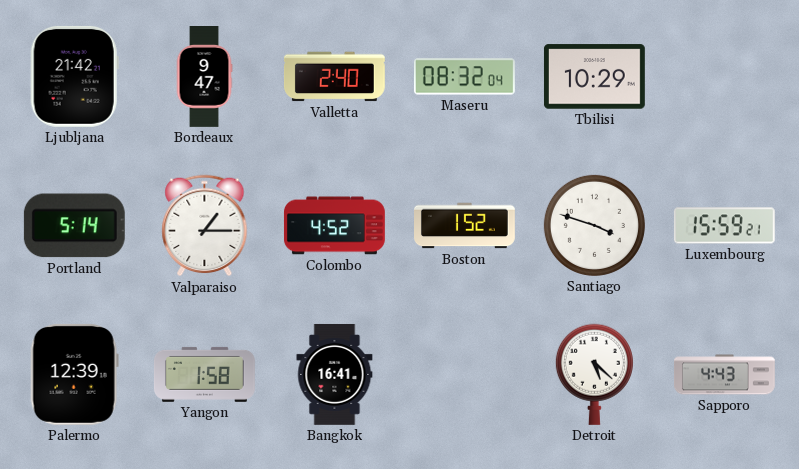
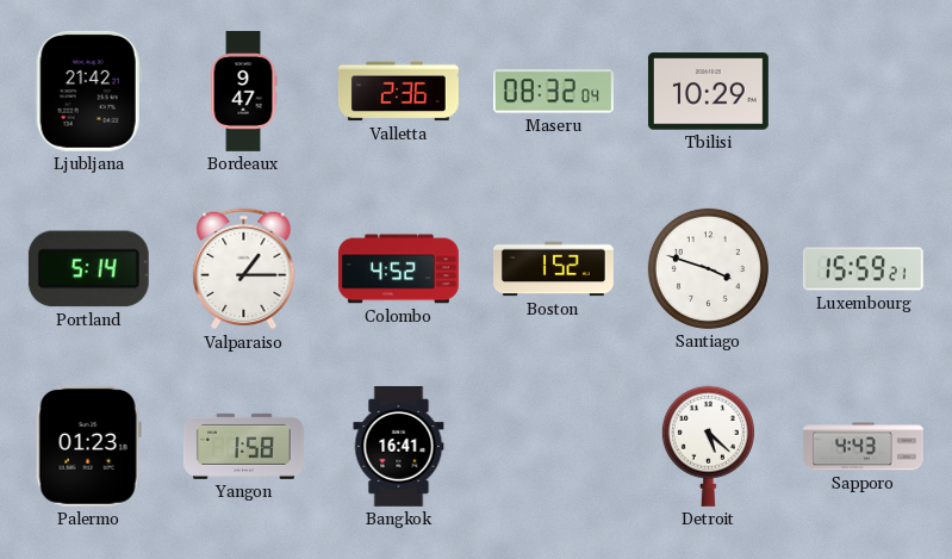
Valletta: 2:40 -> 2:36 (398, 92)
Palermo: 12:39 -> 01:23 (88, 446)
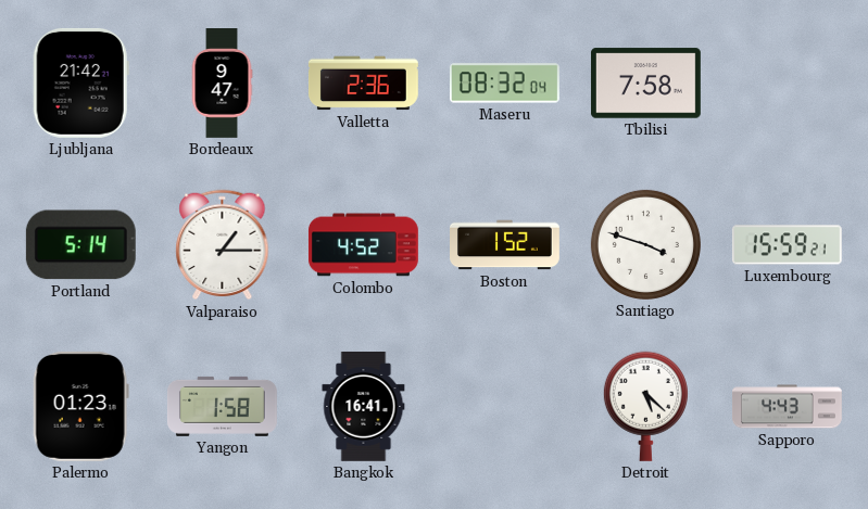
Tbilisi: 10:29 -> 7:58 (645, 84)
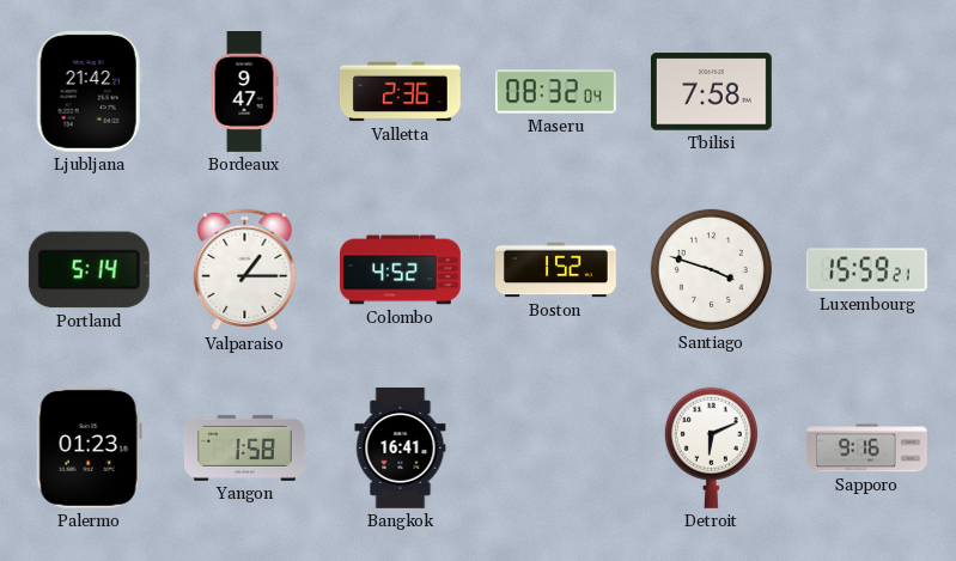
Detroit: 5:22 -> 6:11 (711, 447)
Sapporo: 4:43 -> 9:16 (867, 449)
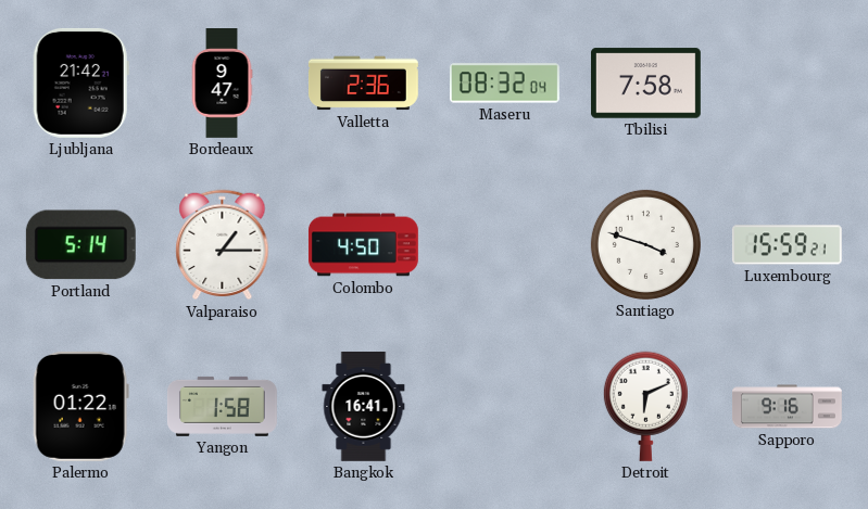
Colombo: 4:52 -> 4:50 (363, 245)
Boston: 1:52 -> none (556, 270)
Palermo: 01:23 -> 01:22 (80, 406)
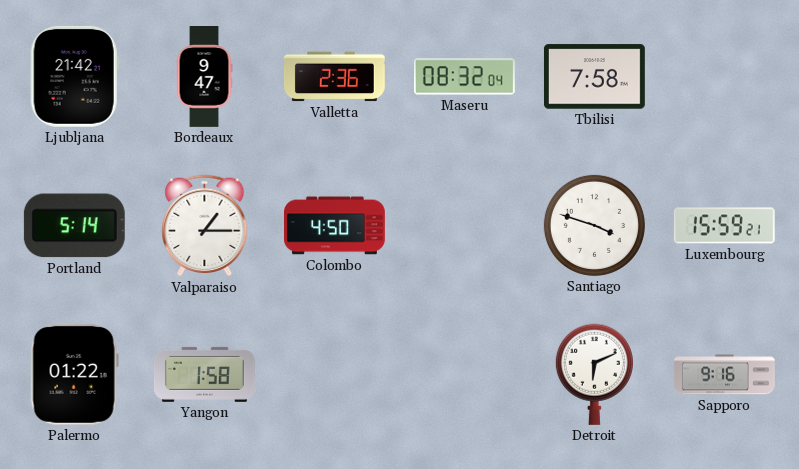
Bangkok: 16:41 -> none (364, 406)
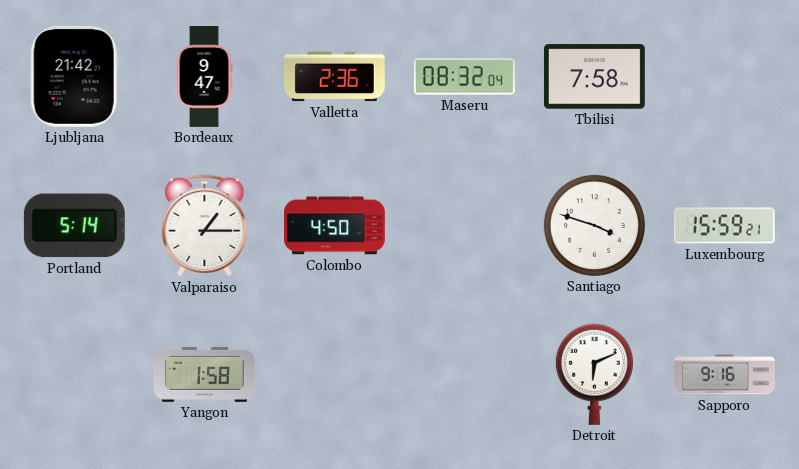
Palermo: 01:22 -> none (74, 374)
